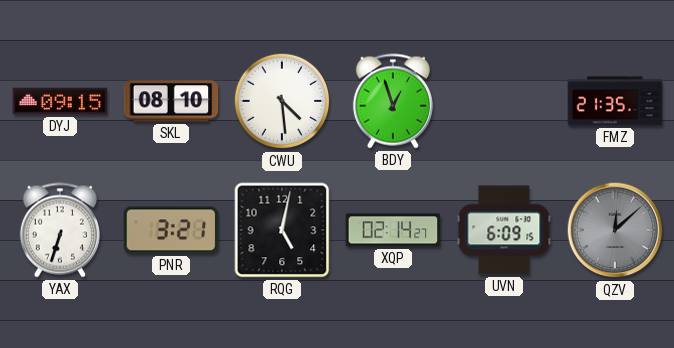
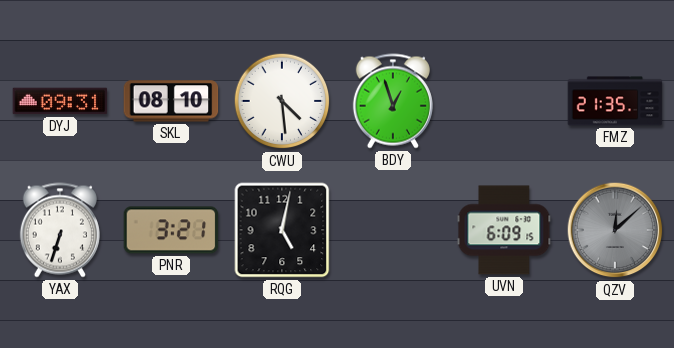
DYJ: 09:15 -> 09:31 (60, 101)
XQP: 02:14 -> none (393, 230)
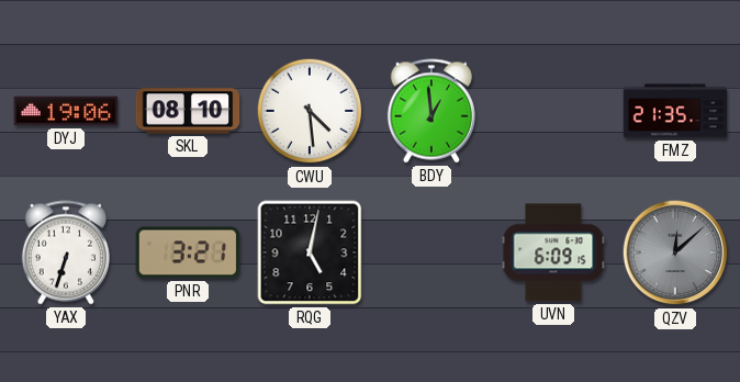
DYJ: 09:31 -> 19:06 (66, 111)
BDY: 12:57 -> 12:59 (431, 111)
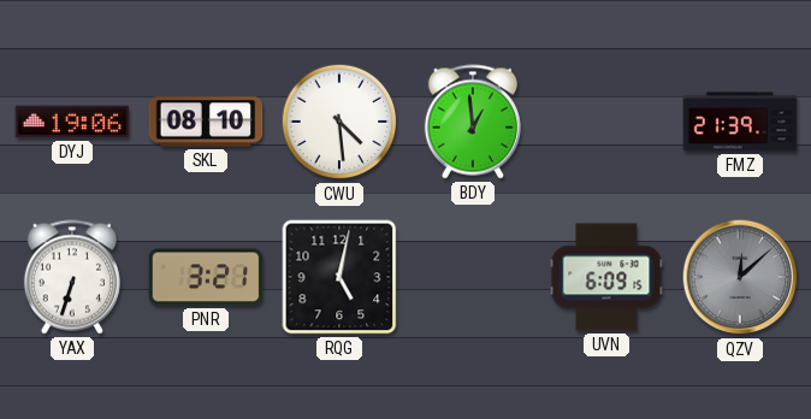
FMZ: 21:35 -> 21:39 (740, 122)
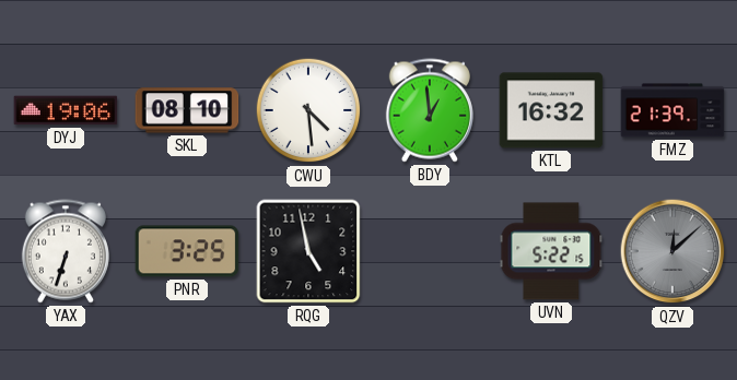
KTL: none -> 16:32 (551, 110)
PNR: 3:21 -> 3:25 (187, 251)
RQG: 5:02 -> 4:58 (308, 251)
UVN: 6:09 -> 5:22 (551, 251)
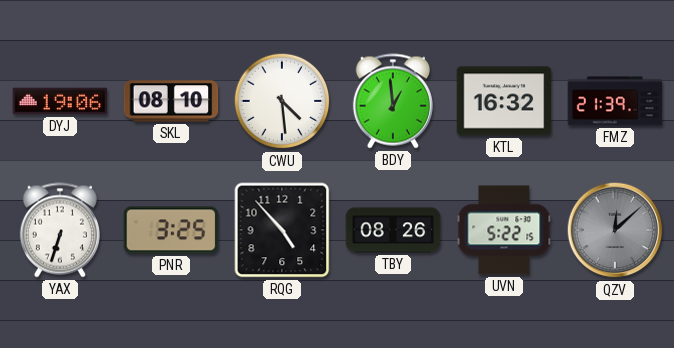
RQG: 4:58 -> 4:53 (282, 230)
TBY: none -> 08:26 (393, 230)
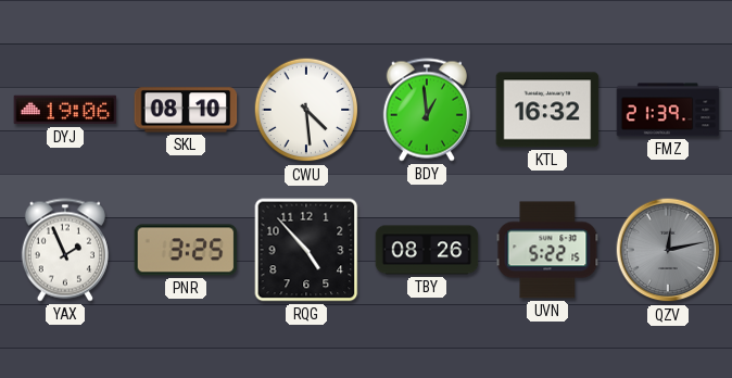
YAX: 6:33 -> 1:56 (65, 250)
QZV: 12:08 -> 12:13 (668, 250)
